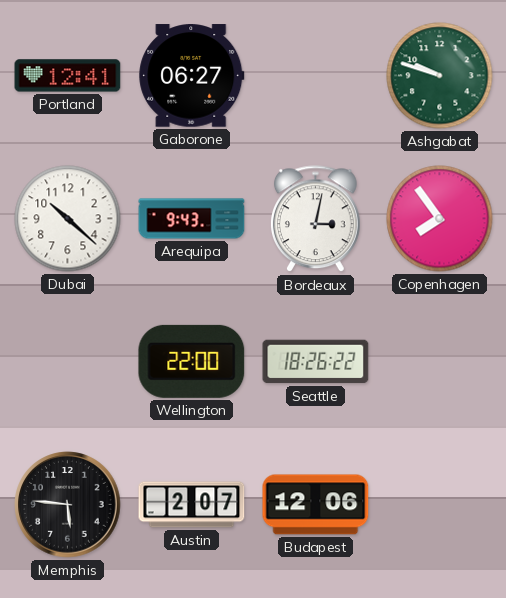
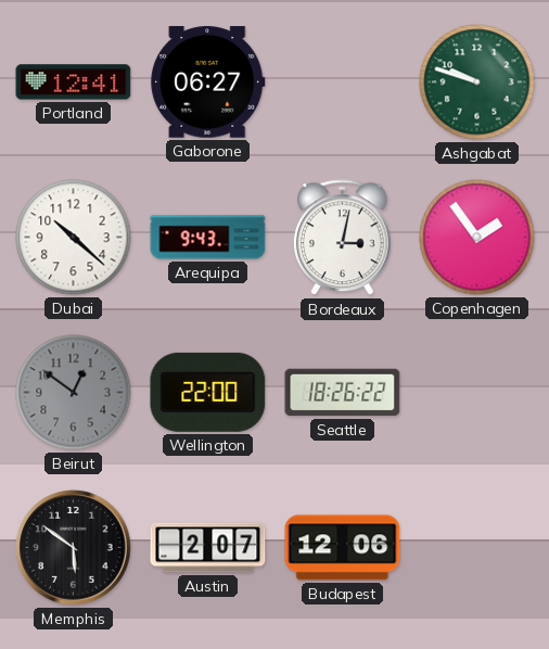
Copenhagen: 7:54 -> 1:54 (477, 238)
Beirut: none -> 12:51 (74, 393)
Memphis: 5:46 -> 5:51 (74, 548)
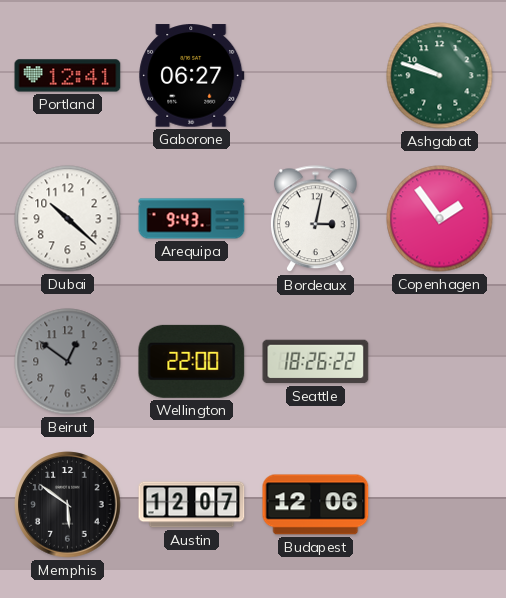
Austin: 2:07 -> 12:07 (192, 505)
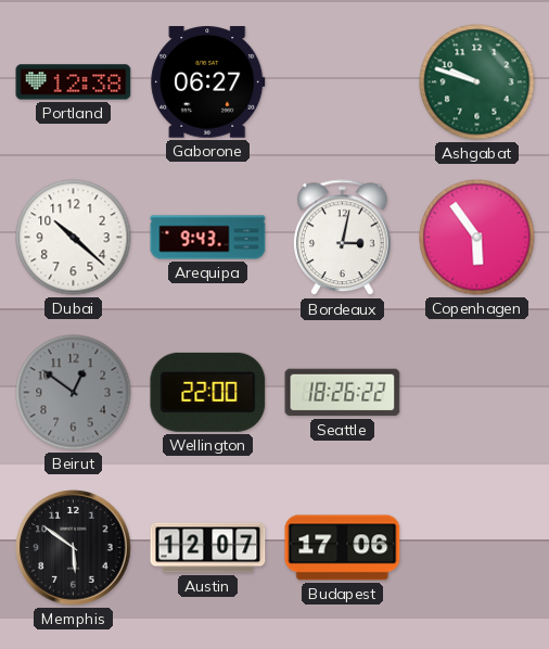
Portland: 12:41 -> 12:38 (74, 82)
Copenhagen: 1:54 -> 5:54 (477, 238)
Budapest: 12:06 -> 17:06 (343, 548)
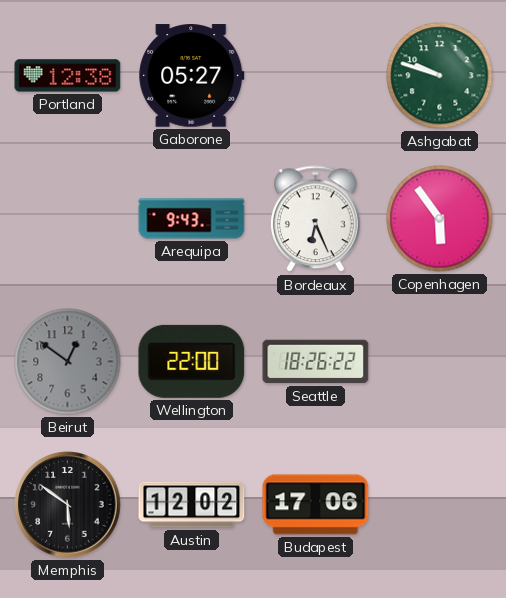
Gaborone: 06:27 -> 05:27 (192, 76)
Dubai: 10:22 -> none (74, 238)
Bordeaux: 3:02 -> 6:26 (316, 219)
Austin: 12:07 -> 12:02 (192, 505)
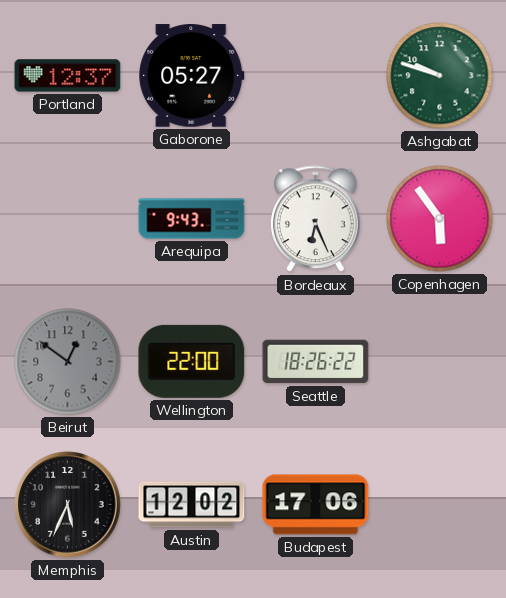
Portland: 12:38 -> 12:37 (68, 76)
Memphis: 5:51 -> 5:34 (68, 505)
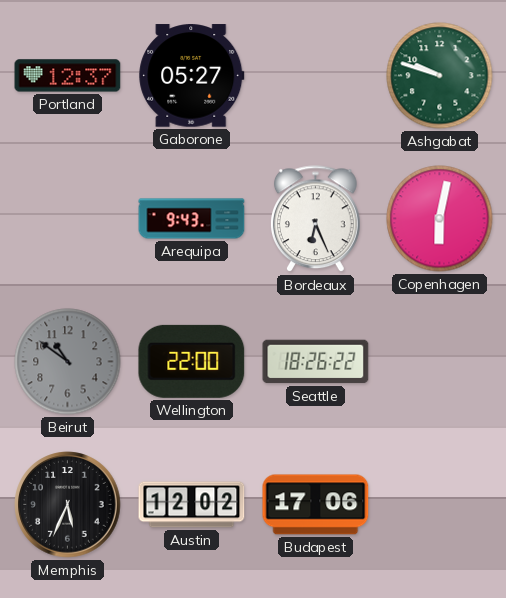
Copenhagen: 5:54 -> 6:02 (440, 219)
Beirut: 12:51 -> 10:51 (68, 362)
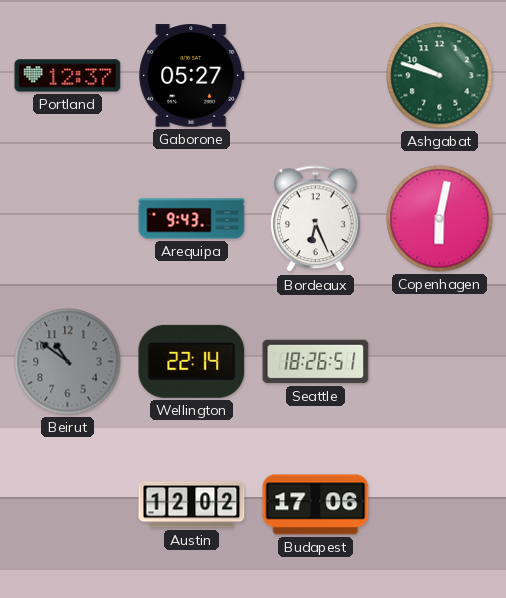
Wellington: 22:00 -> 22:14 (192, 361)
Seattle: 18:26:22 -> 18:26:51 (316, 362)
Memphis: 5:34 -> none (68, 505)
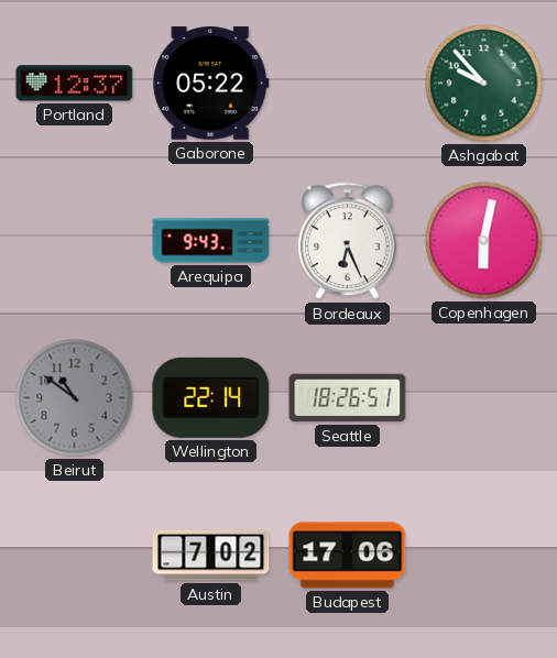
Gaborone: 05:27 -> 05:22 (211, 84)
Ashgabat: 9:48 -> 9:53 (484, 84)
Austin: 12:02 -> 7:02 (211, 556)
